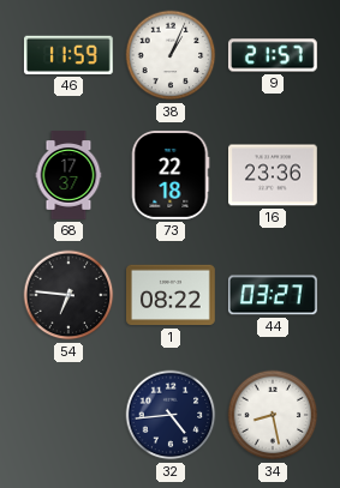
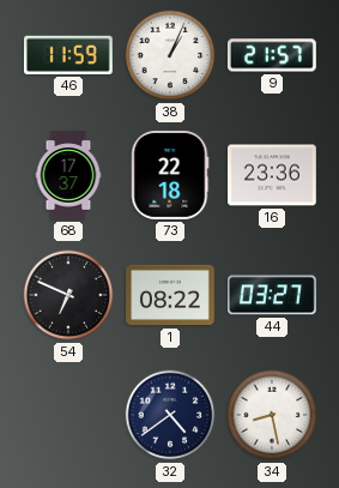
54: 6:46 -> 6:49 (68, 295)
32: 4:44 -> 4:39 (170, 415)
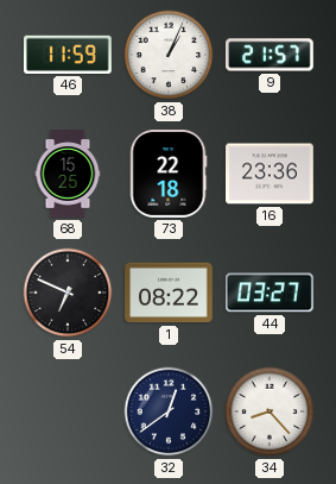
68: 17:37 -> 15:25 (68, 174)
32: 4:39 -> 12:39 (169, 411)
34: 8:28 -> 8:23 (270, 411)
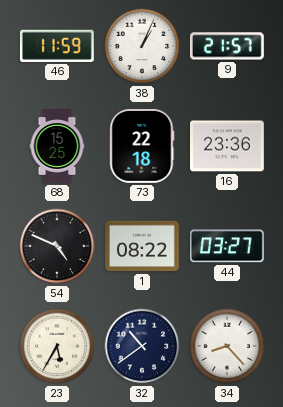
54: 6:49 -> 4:49 (57, 246)
23: none -> 5:35 (57, 346)
32: 12:39 -> 10:39 (142, 346)
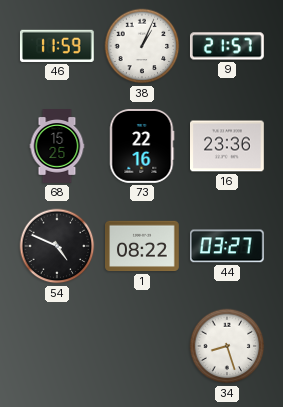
73: 22:18 -> 22:16 (142, 147)
23: 5:35 -> none (57, 346)
32: 10:39 -> none (142, 346)
34: 8:23 -> 8:27 (227, 346)
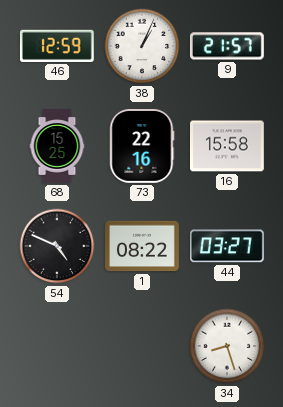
46: 11:59 -> 12:59 (57, 46)
16: 23:36 -> 15:58 (228, 146)
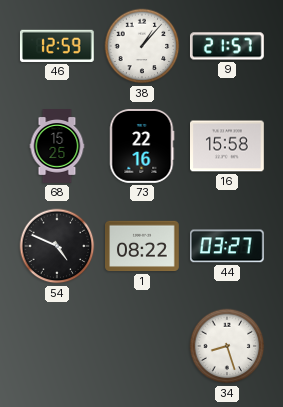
38: 1:04 -> 1:07 (142, 46)
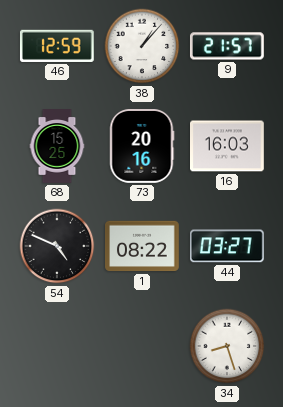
73: 22:16 -> 20:16 (142, 147)
16: 15:58 -> 16:03 (228, 146)
